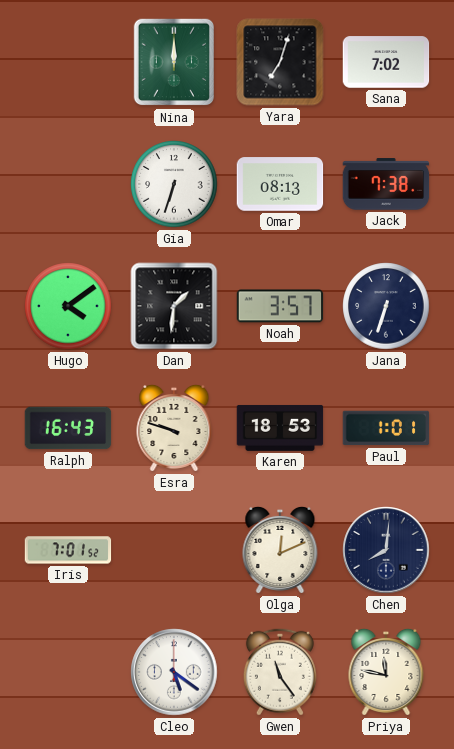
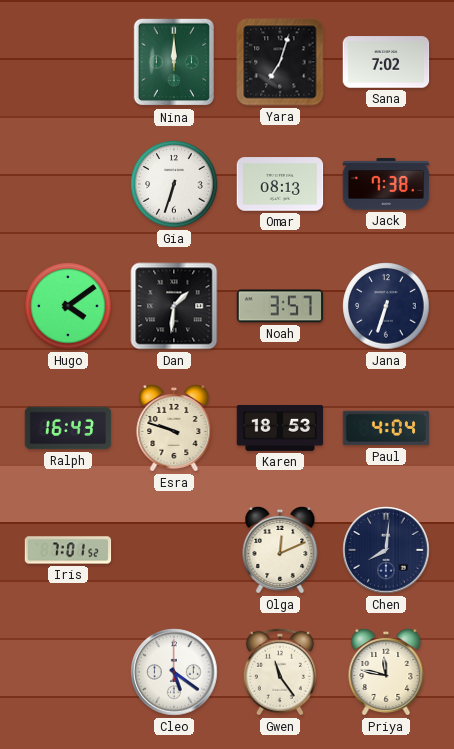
Paul: 1:01 -> 4:04 (386, 428)
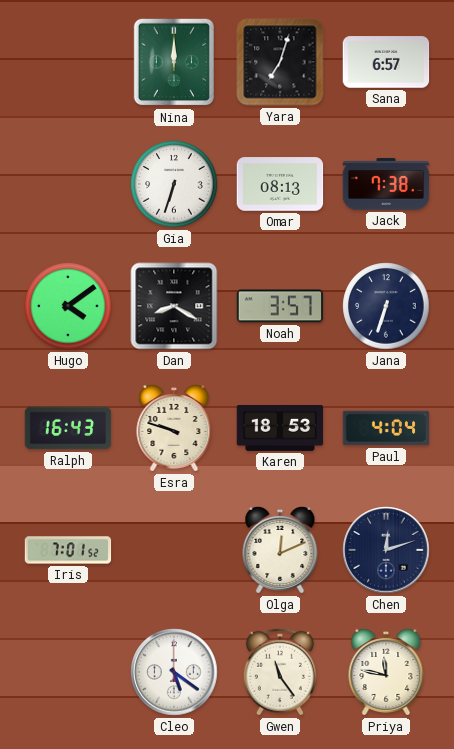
Sana: 7:02 -> 6:57 (386, 62)
Dan: 1:31 -> 8:20 (174, 306)
Chen: 8:01 -> 12:12 (386, 550)
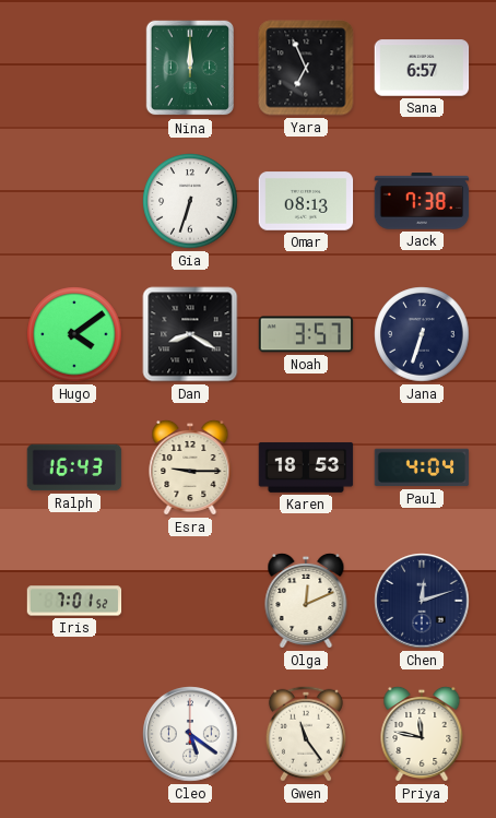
Yara: 7:03 -> 6:56 (306, 68)
Esra: 9:48 -> 9:15 (190, 467)
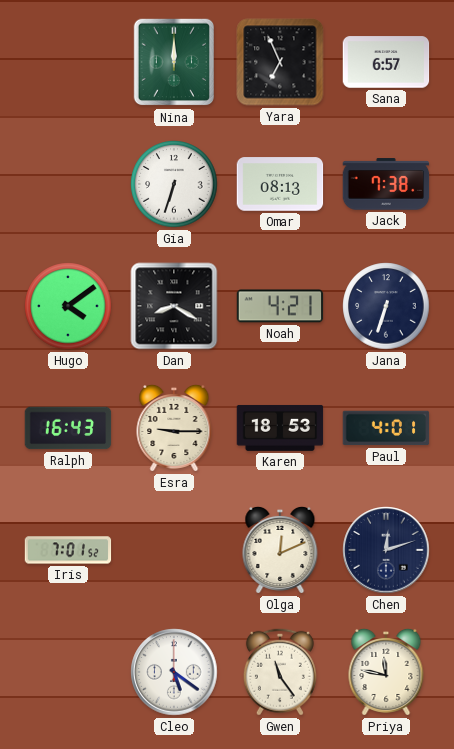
Noah: 3:57 -> 4:21 (280, 306)
Paul: 4:04 -> 4:01 (386, 428)
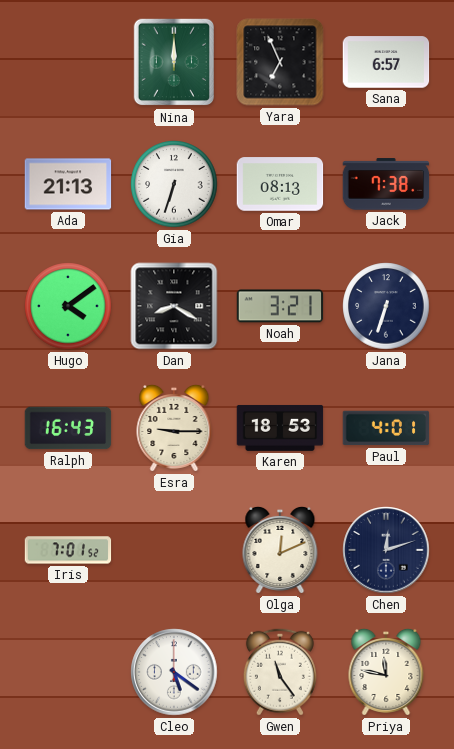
Ada: none -> 21:13 (68, 184)
Noah: 4:21 -> 3:21 (280, 306)
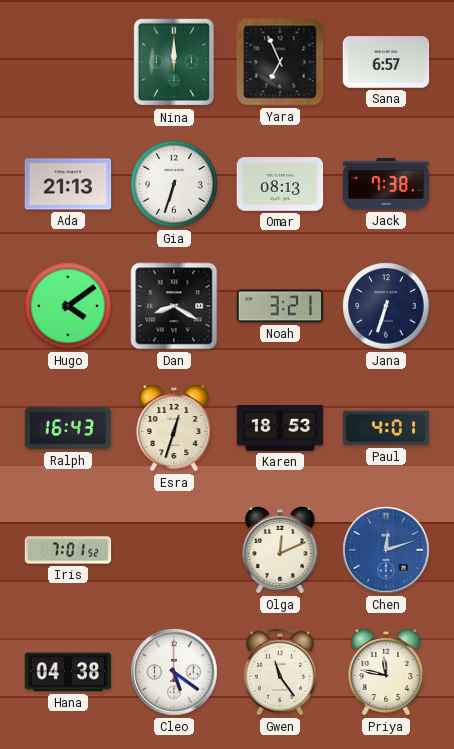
Esra: 9:15 -> 12:33 (174, 428)
Chen dial: navy -> blue (386, 550)
Hana: none -> 04:38 (68, 672)
